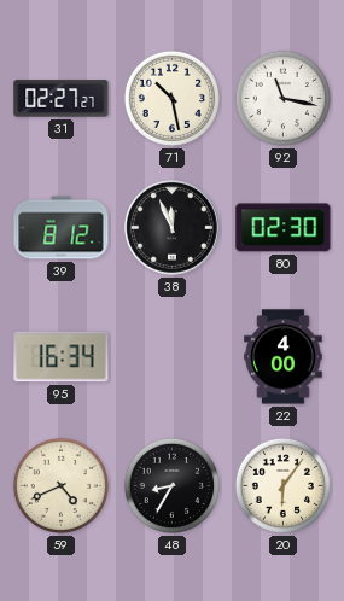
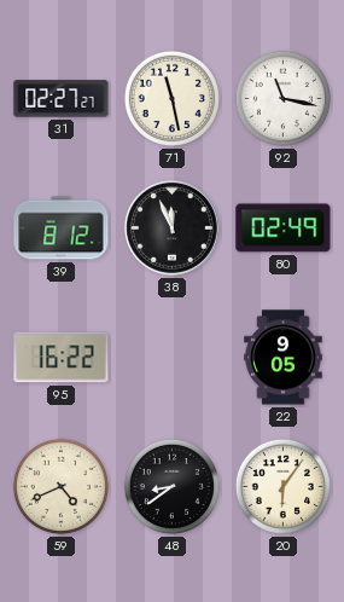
71: 10:28 -> 11:28 (171, 98)
80: 02:30 -> 02:49 (284, 228)
95: 16:34 -> 16:22 (62, 358)
22: 4:00 -> 9:05 (284, 358)
48: 8:35 -> 8:39 (171, 486)
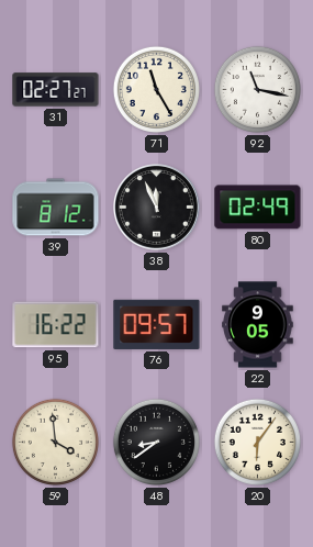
71: 11:28 -> 11:25 (156, 89)
76: none -> 09:57 (157, 324)
59: 4:41 -> 3:59 (55, 442)
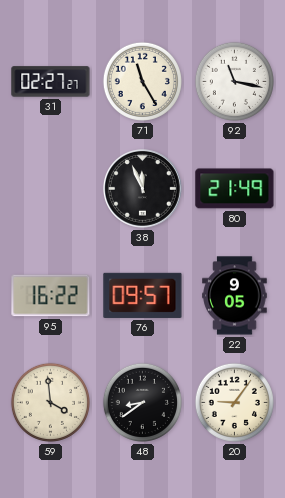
39: 8:12 -> none (56, 208)
80: 02:49 -> 21:49 (235, 189)
20: 6:06 -> 9:06 (234, 402)
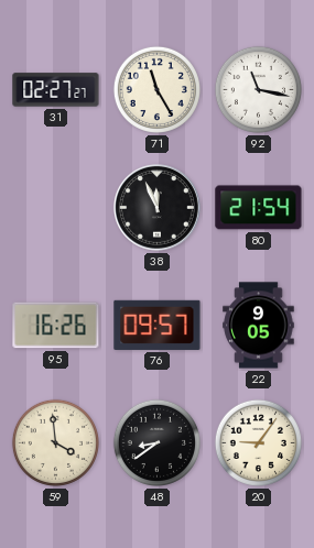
80: 21:49 -> 21:54 (259, 208)
95: 16:22 -> 16:26 (56, 326)
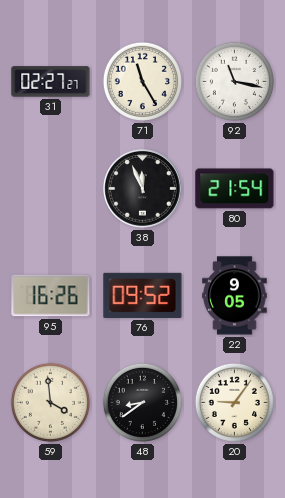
76: 09:57 -> 09:52 (143, 295)
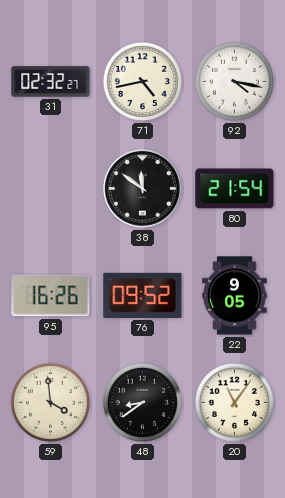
31: 02:27 -> 02:32 (51, 82)
71: 11:25 -> 4:43 (142, 81)
92: 11:17 -> 4:17 (234, 81)
38: 11:56 -> 11:51 (143, 189)
20: 9:06 -> 11:06 (234, 402)
